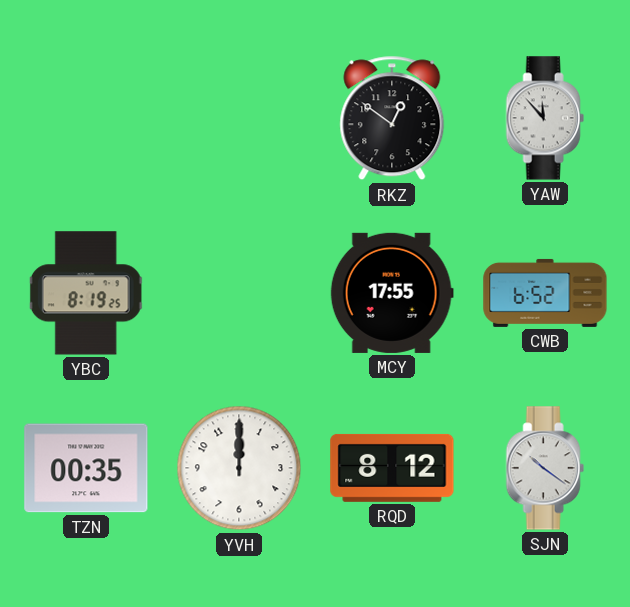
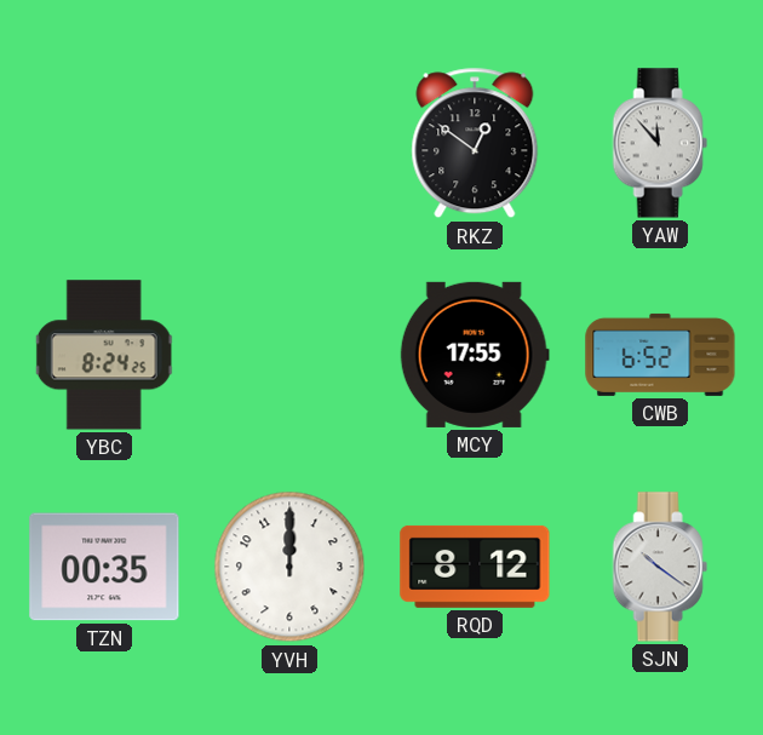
YBC: 8:19 -> 8:24 (104, 355)
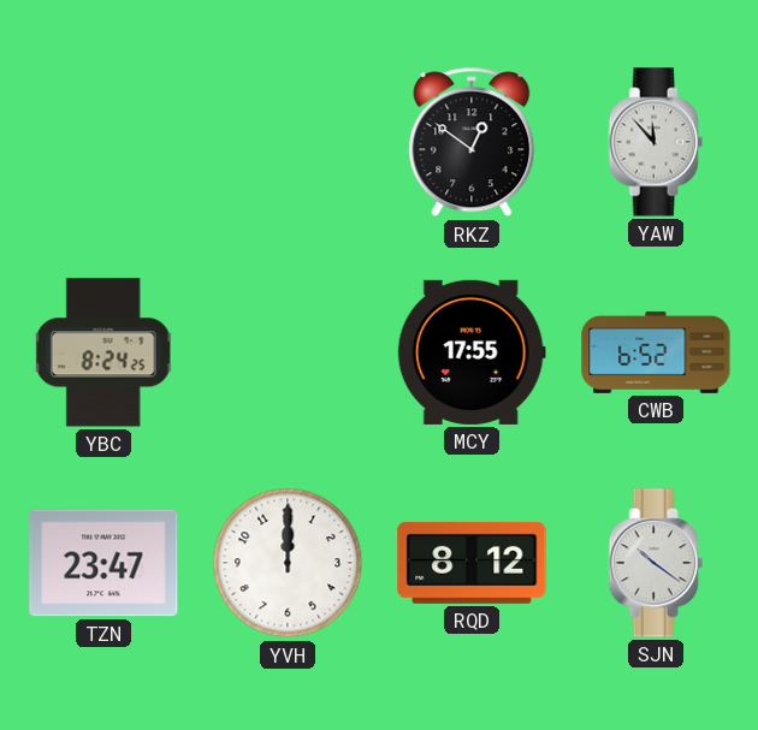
TZN: 00:35 -> 23:47 (103, 563)
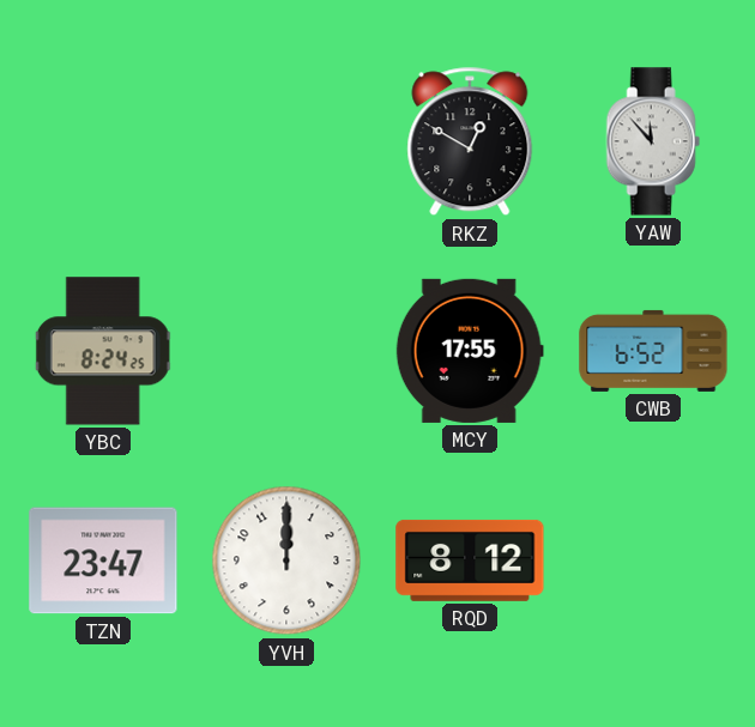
RKZ: 12:51 -> 12:50 (470, 141)
SJN: 10:21 -> none (656, 563)
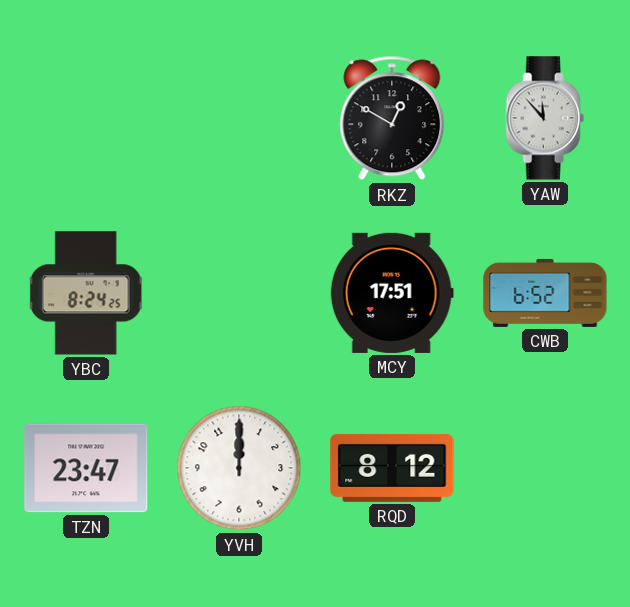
MCY: 17:55 -> 17:51 (392, 293)
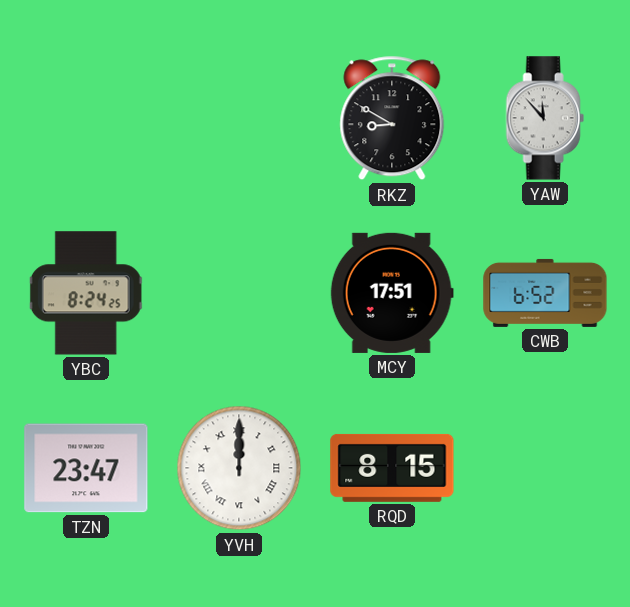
RKZ: 12:50 -> 8:50 (392, 118)
YVH numerals: Arabic -> Roman (239, 468)
RQD: 8:12 -> 8:15 (392, 468)
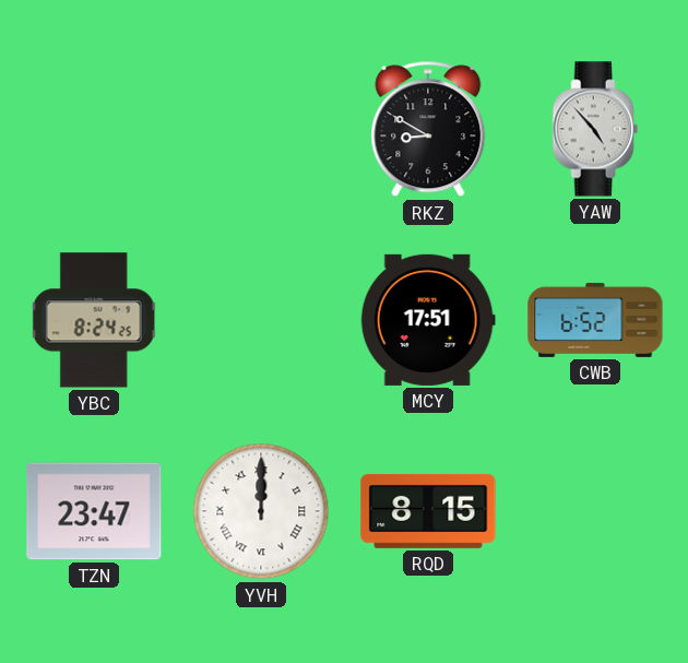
YAW: 11:53 -> 4:53 (595, 129)
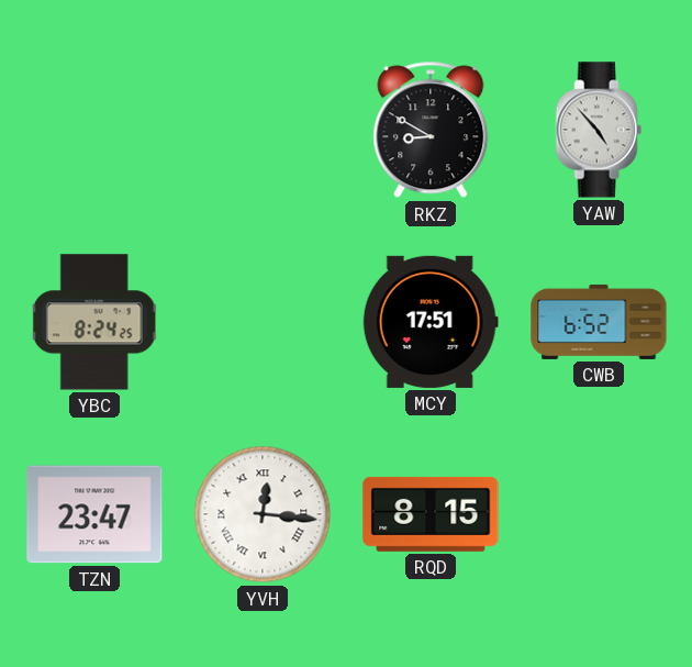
YVH: 12:00 -> 12:16 (263, 514)
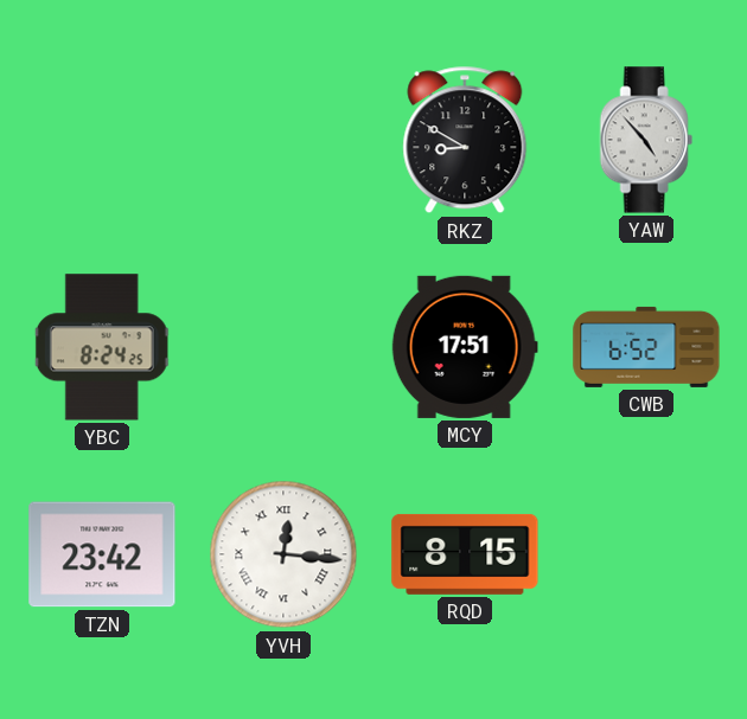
TZN: 23:47 -> 23:42 (102, 554)
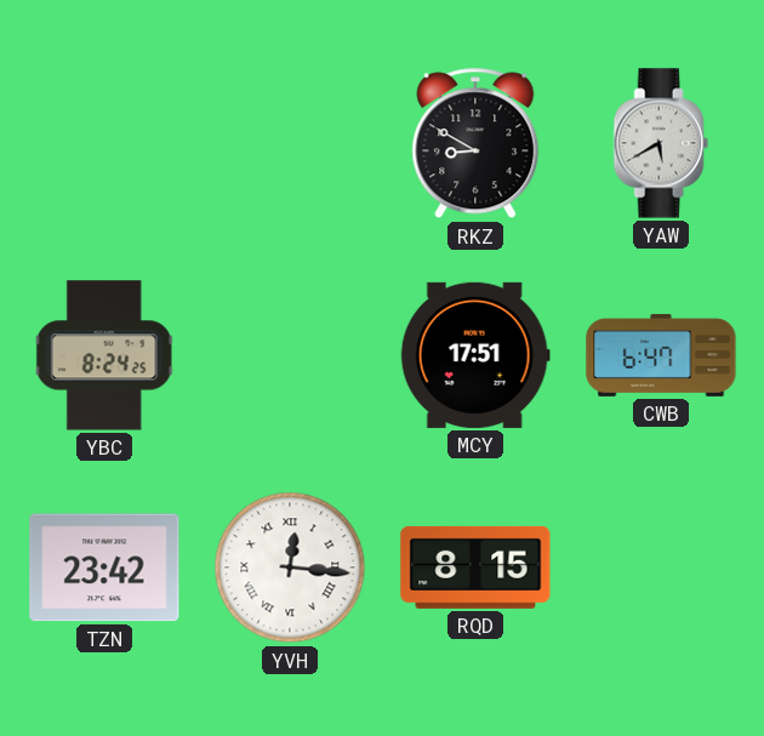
YAW: 4:53 -> 5:40 (661, 143)
CWB: 6:52 -> 6:47 (661, 355)
